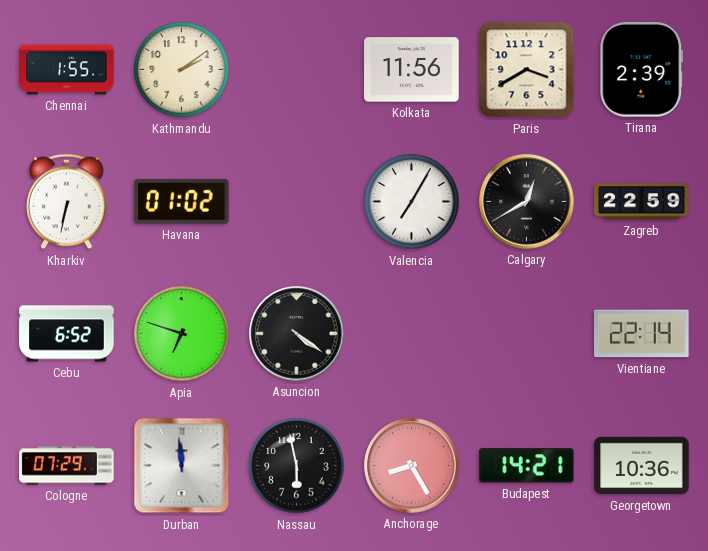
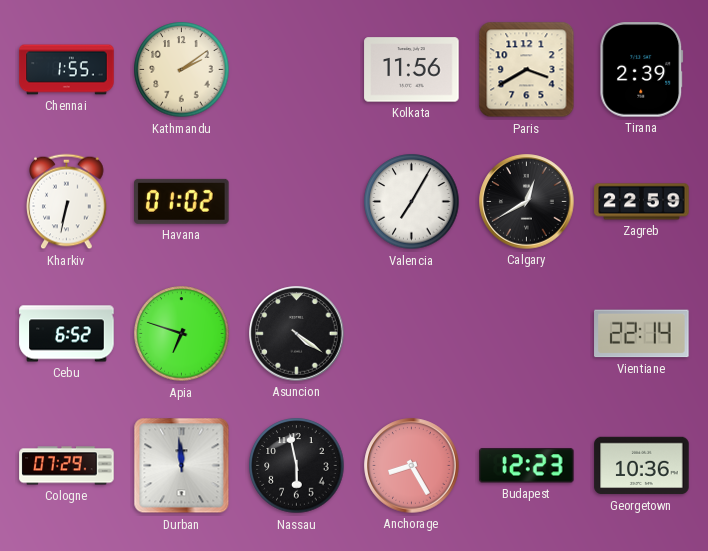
Budapest: 14:21 -> 12:23 (527, 466)
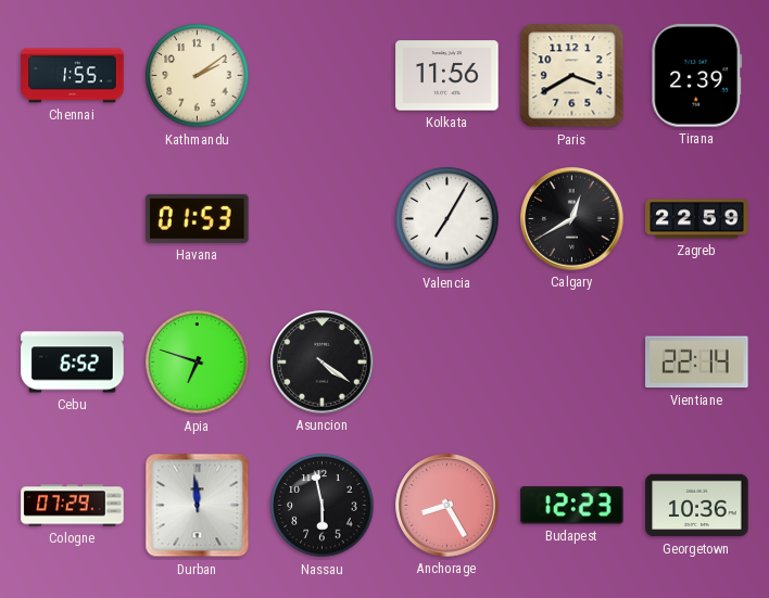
Kharkiv: 6:32 -> none (67, 202)
Havana: 01:02 -> 01:53 (198, 218)
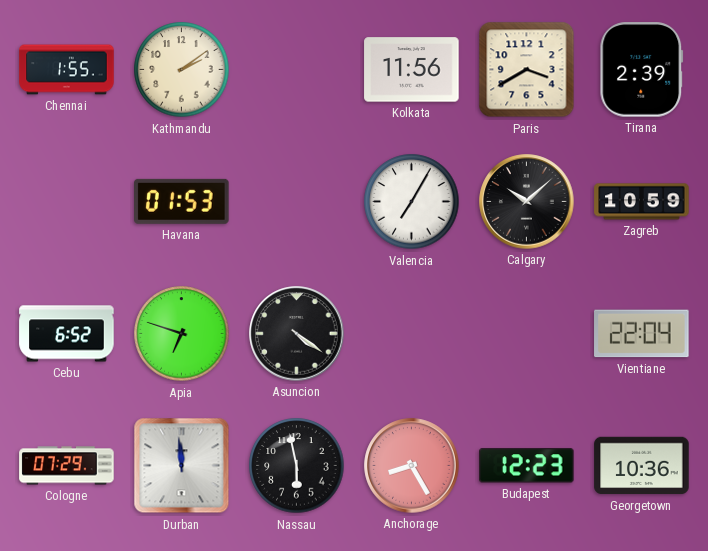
Calgary: 12:40 -> 10:08 (527, 202)
Zagreb: 22:59 -> 10:59 (642, 202)
Vientiane: 22:14 -> 22:04 (642, 334)
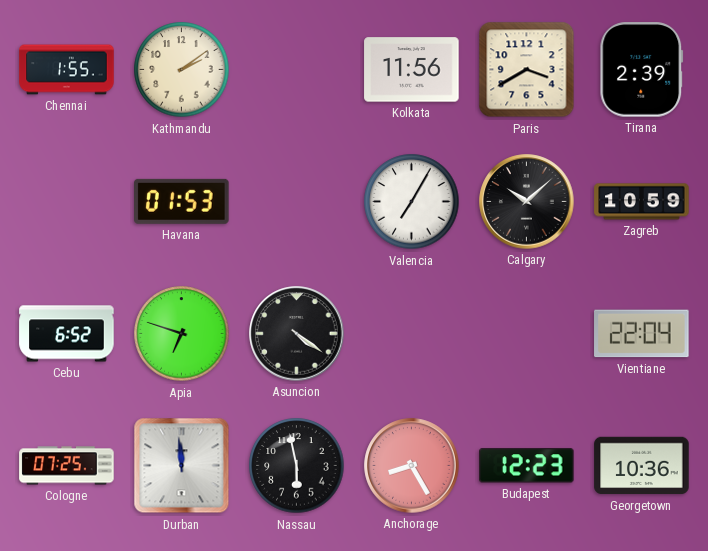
Cologne: 07:29 -> 07:25 (67, 466)
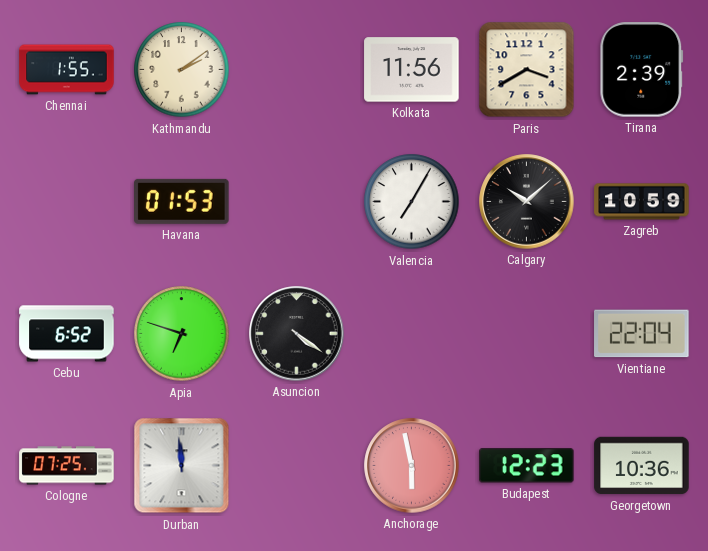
Nassau: 5:58 -> none (297, 466)
Anchorage: 8:25 -> 5:58 (412, 466)
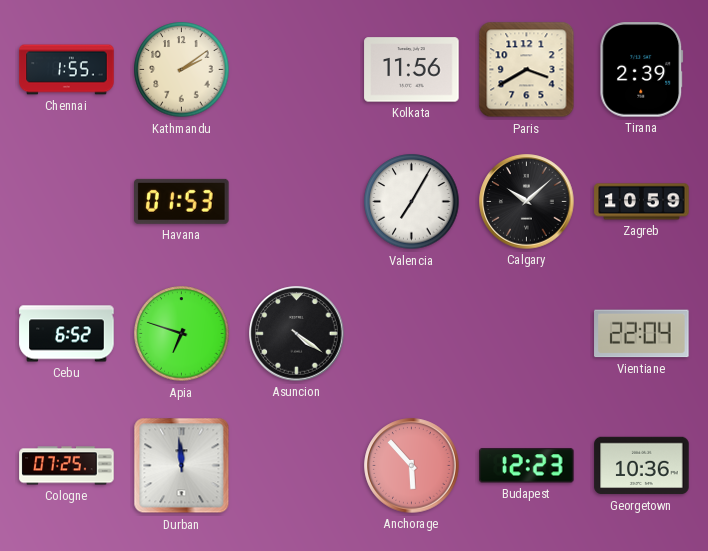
Anchorage: 5:58 -> 5:53 (412, 466)
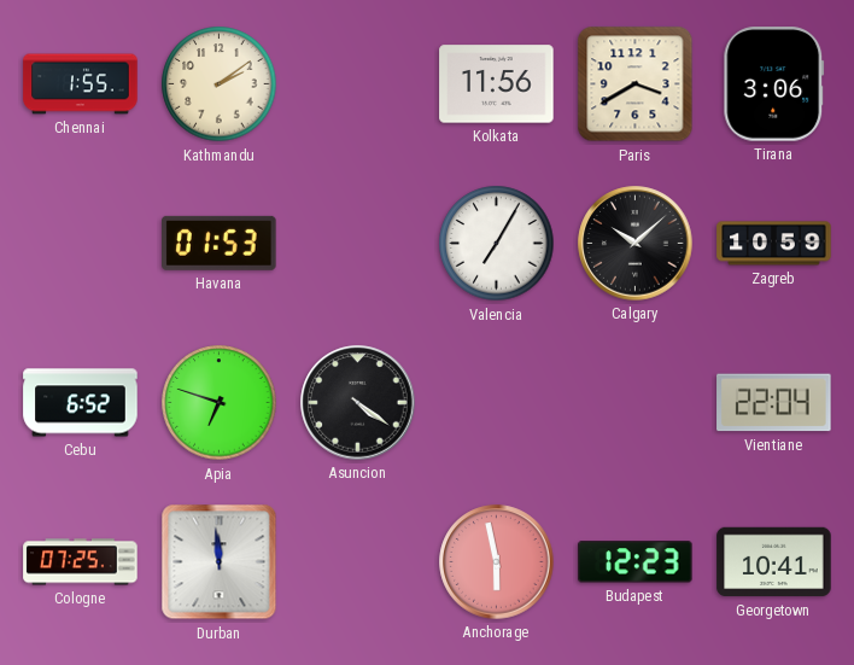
Tirana: 2:39 -> 3:06 (774, 84)
Anchorage: 5:53 -> 5:58 (497, 562)
Georgetown: 10:36 -> 10:41 (774, 562)
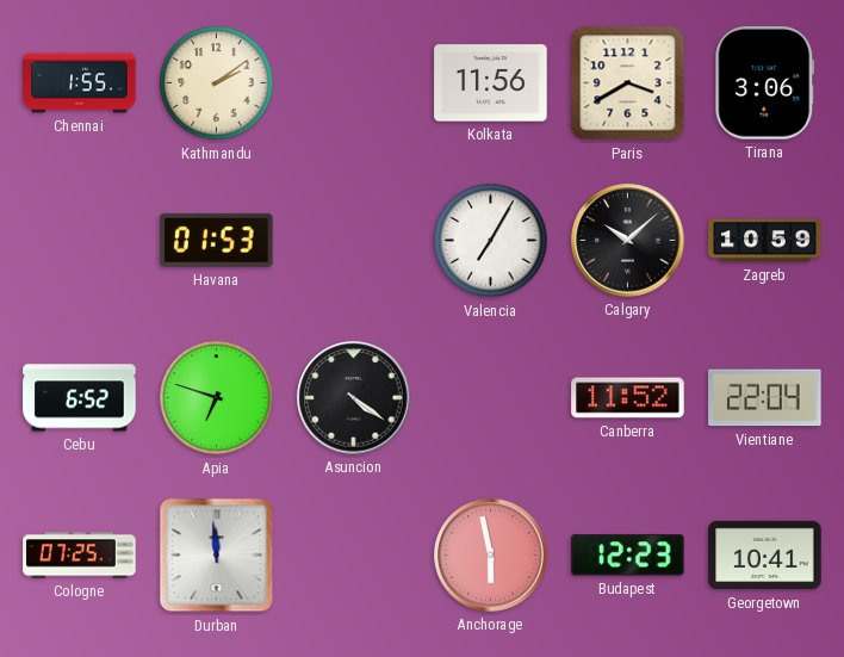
Canberra: none -> 11:52 (628, 398)
